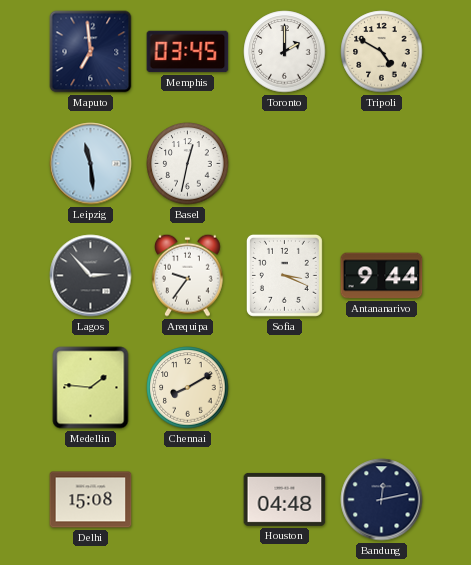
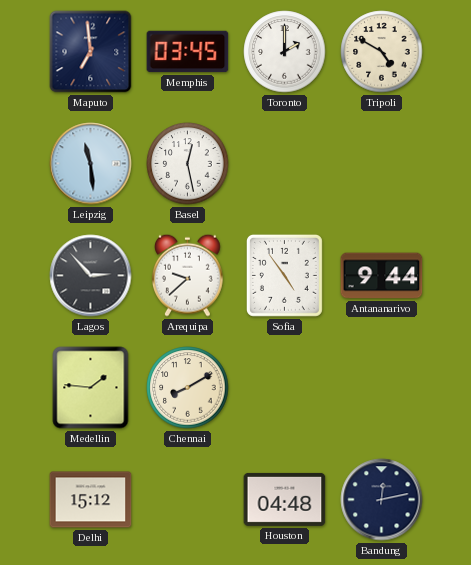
Basel: 12:32 -> 12:28 (188, 164)
Arequipa: 9:36 -> 9:38 (187, 275)
Sofia: 3:19 -> 4:54 (284, 275)
Delhi: 15:08 -> 15:12 (91, 500)
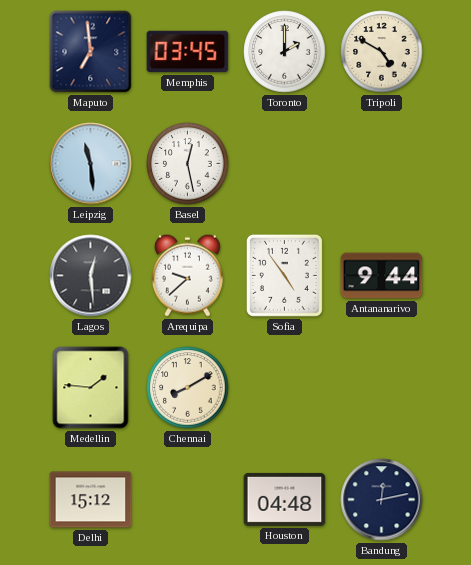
Lagos: 2:53 -> 12:29 (91, 276)
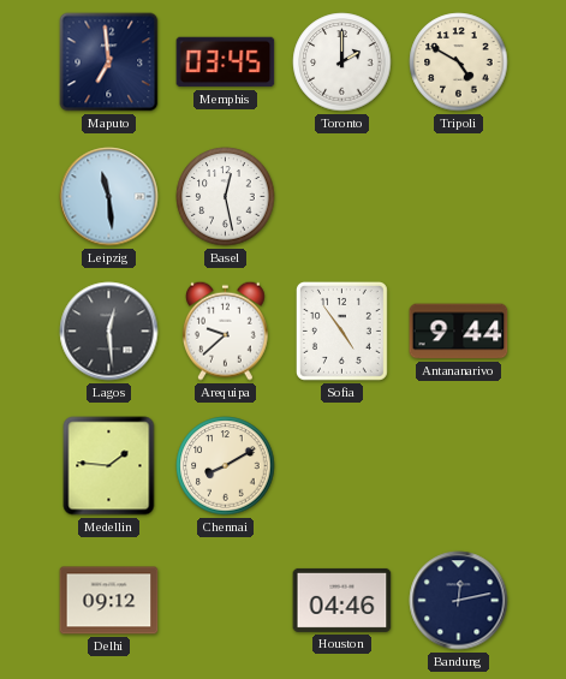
Delhi: 15:12 -> 09:12 (109, 601)
Houston: 04:48 -> 04:46 (342, 600)
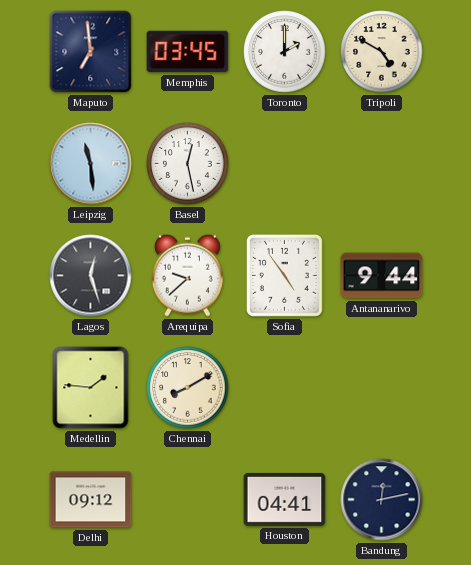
Lagos: 12:29 -> 12:27 (91, 276)
Houston: 04:46 -> 04:41 (285, 499)
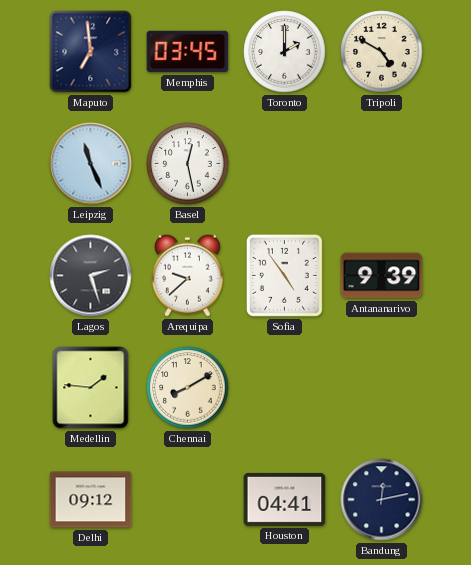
Leipzig: 11:29 -> 11:26 (91, 164)
Lagos: 12:27 -> 2:27 (91, 276)
Antananarivo: 9:44 -> 9:39 (382, 276)
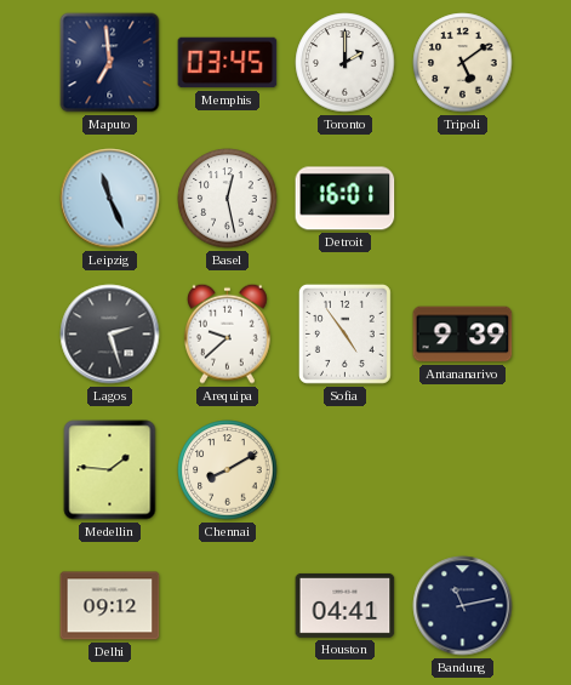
Tripoli: 4:50 -> 5:09 (463, 63)
Detroit: none -> 16:01 (346, 199)
Bandung: 12:13 -> 11:13 (463, 606)
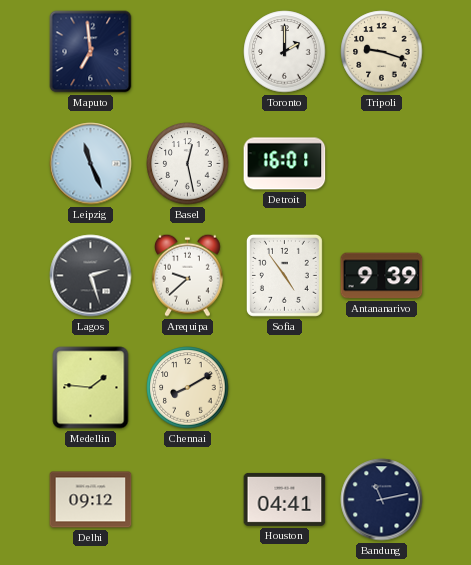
Memphis: 03:45 -> none (228, 63)
Tripoli: 5:09 -> 9:18 (382, 52)
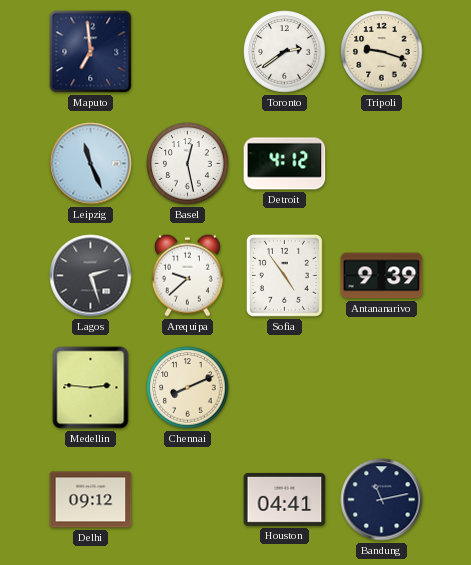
Toronto: 2:00 -> 2:39 (285, 52)
Detroit: 16:01 -> 4:12 (285, 164)
Medellin: 1:46 -> 2:46 (91, 388)
Chennai: 8:10 -> 8:11 (188, 388)
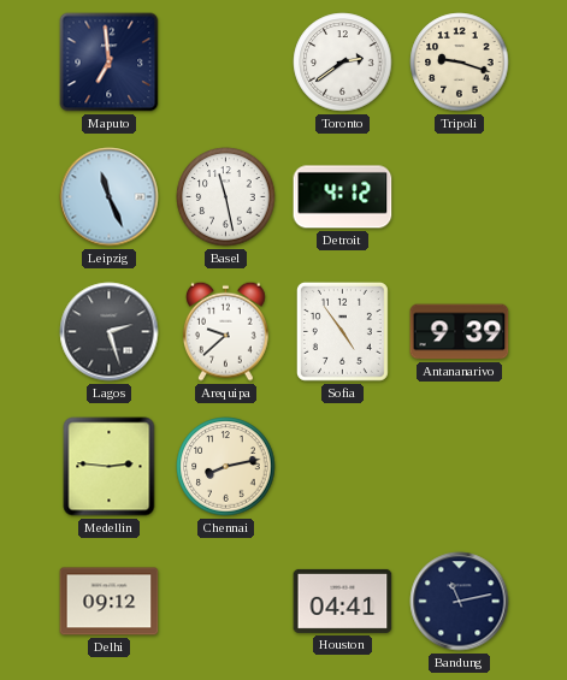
Basel: 12:28 -> 11:28 (226, 197)
Chennai: 8:11 -> 8:13 (226, 467)
